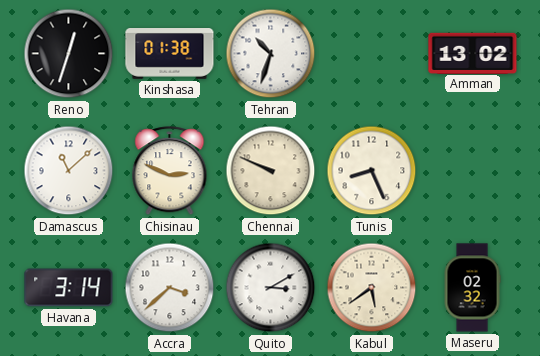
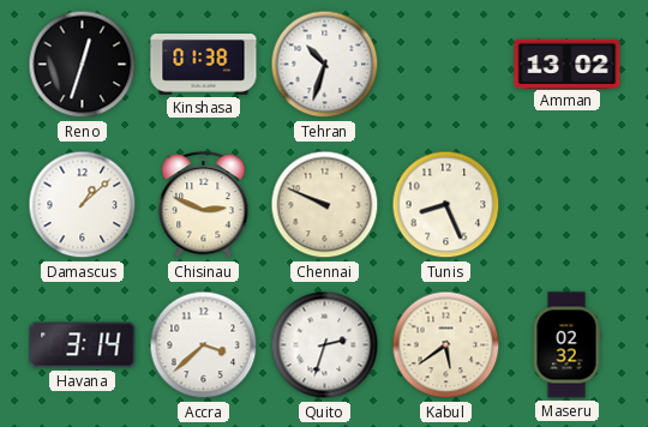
Damascus: 11:08 -> 1:08 (83, 205)
Quito: 3:10 -> 2:33 (325, 345)
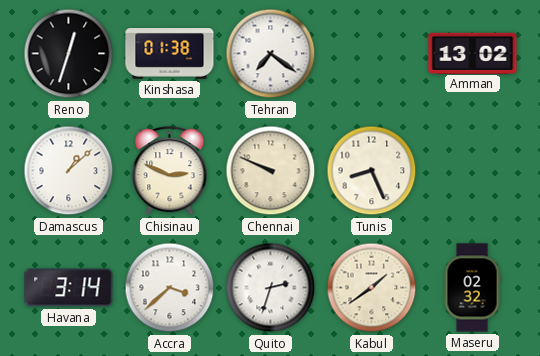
Tehran: 10:33 -> 7:21 (271, 54)
Kabul: 5:39 -> 1:39 (372, 288)
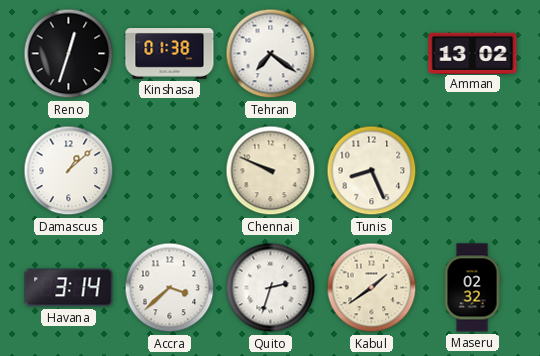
Chisinau: 2:49 -> none (170, 171)
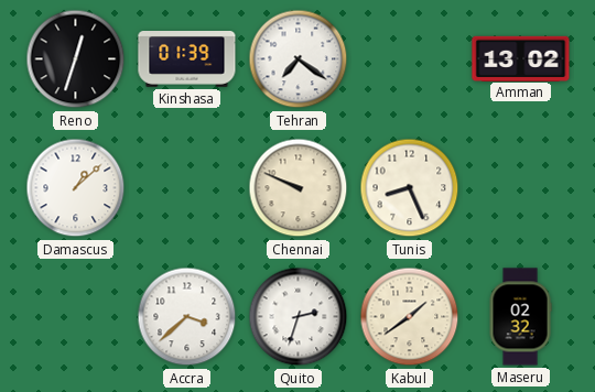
Kinshasa: 01:38 -> 01:39 (187, 59)
Havana: 3:14 -> none (69, 288)
